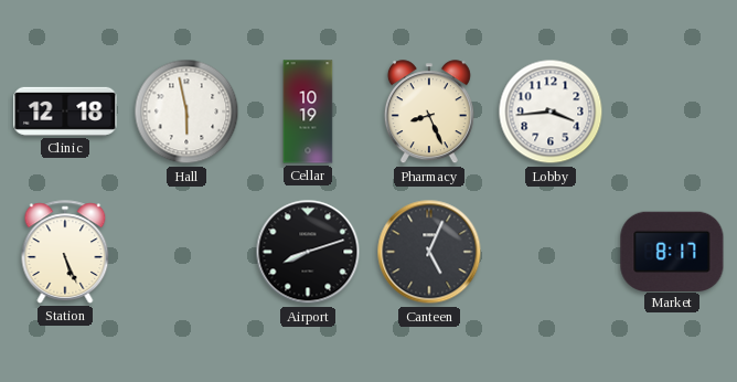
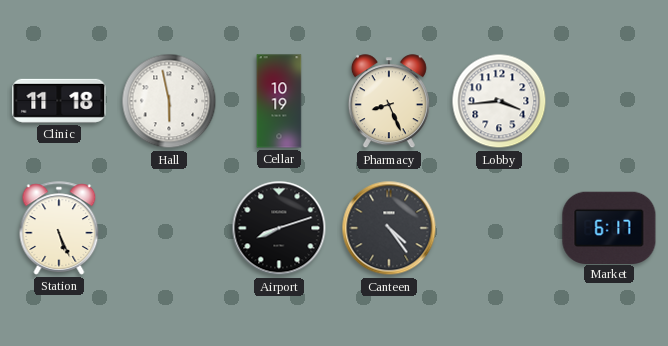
Clinic: 12:18 -> 11:18 (59, 101)
Canteen: 5:04 -> 4:24 (389, 228)
Market: 8:17 -> 6:17 (609, 227)
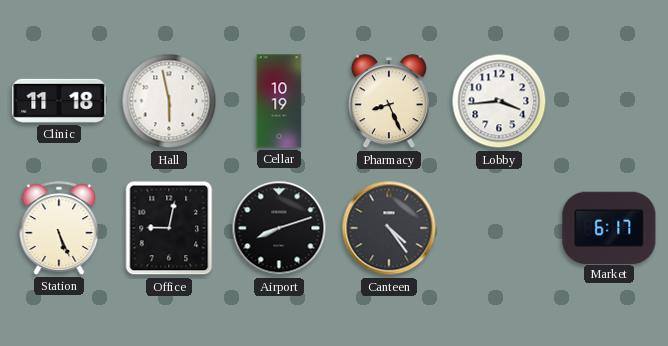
Office: none -> 9:02 (169, 228)
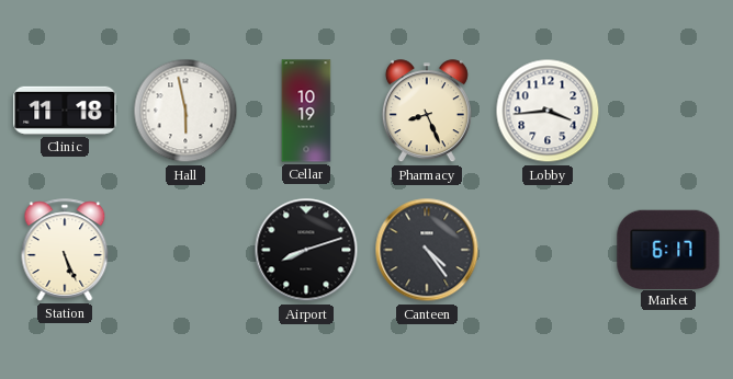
Office: 9:02 -> none (169, 228)
